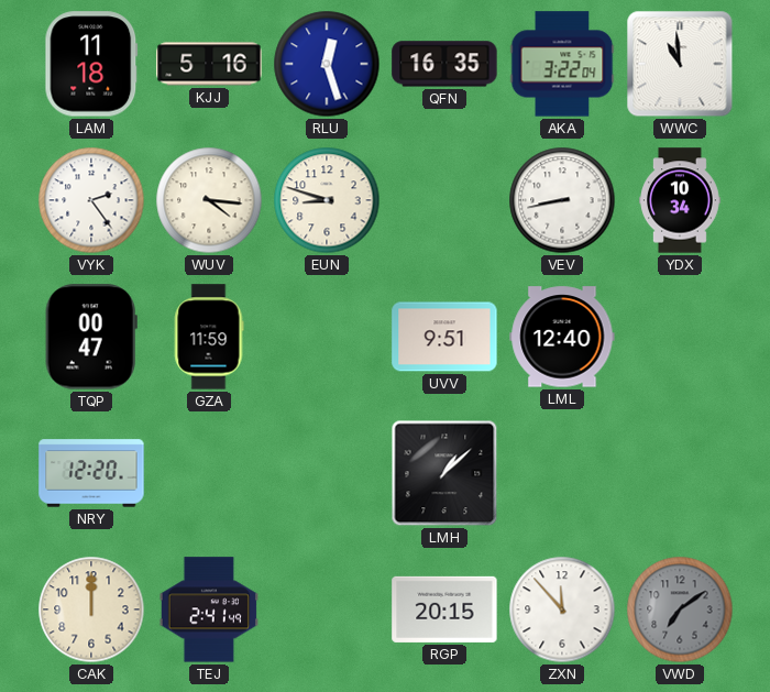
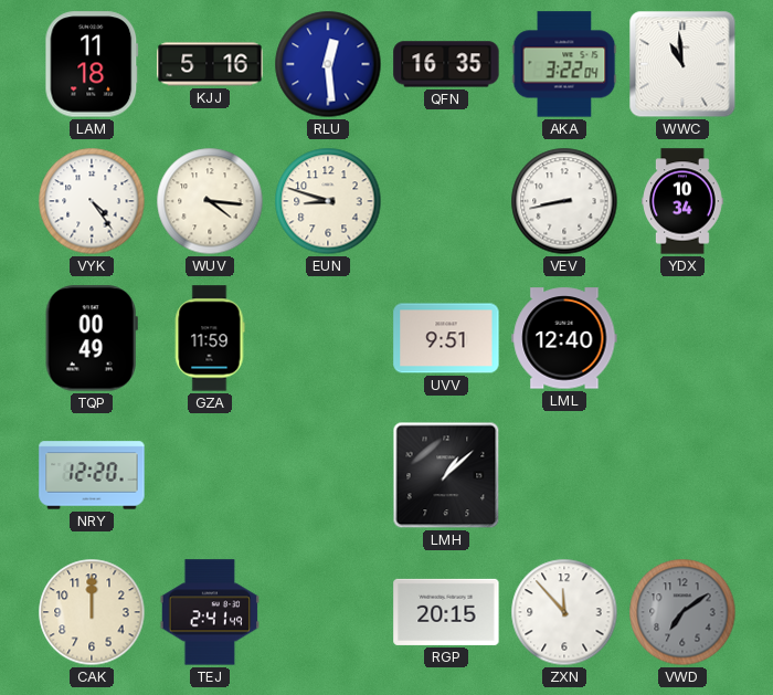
RLU: 12:27 -> 12:29 (328, 64)
VYK: 2:24 -> 4:24 (92, 201)
TQP: 00:47 -> 00:49 (92, 338)
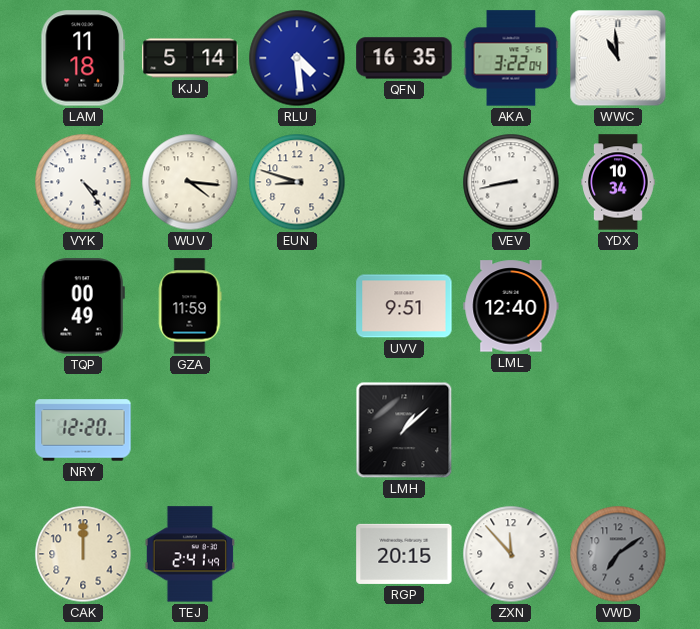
KJJ: 5:16 -> 5:14 (190, 58)
RLU: 12:29 -> 4:29 (297, 58)
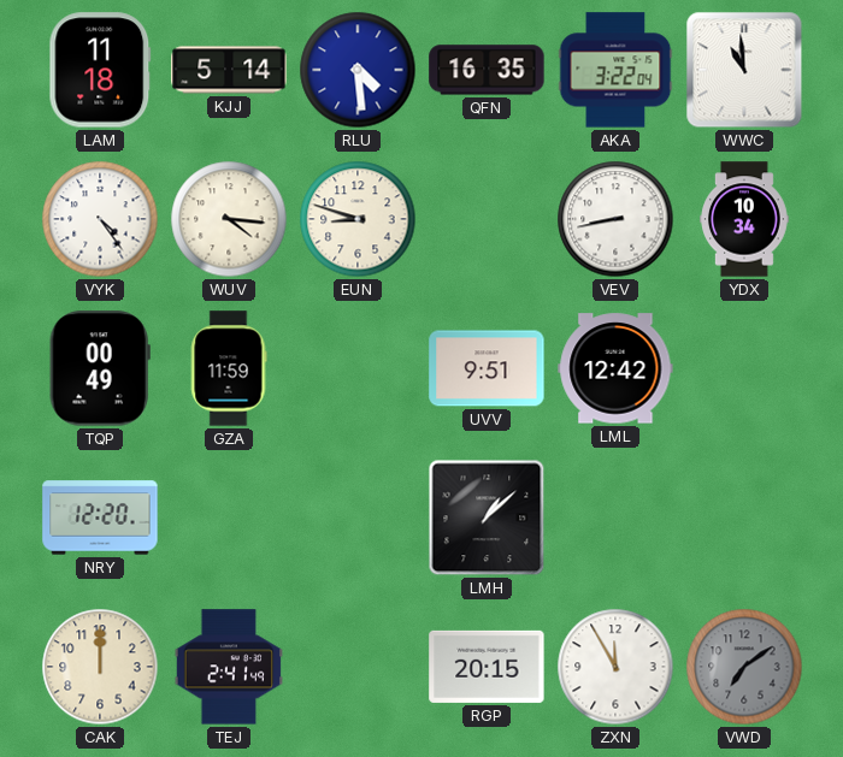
LML: 12:40 -> 12:42 (615, 368)
ZXN: 11:53 -> 11:55 (615, 667)
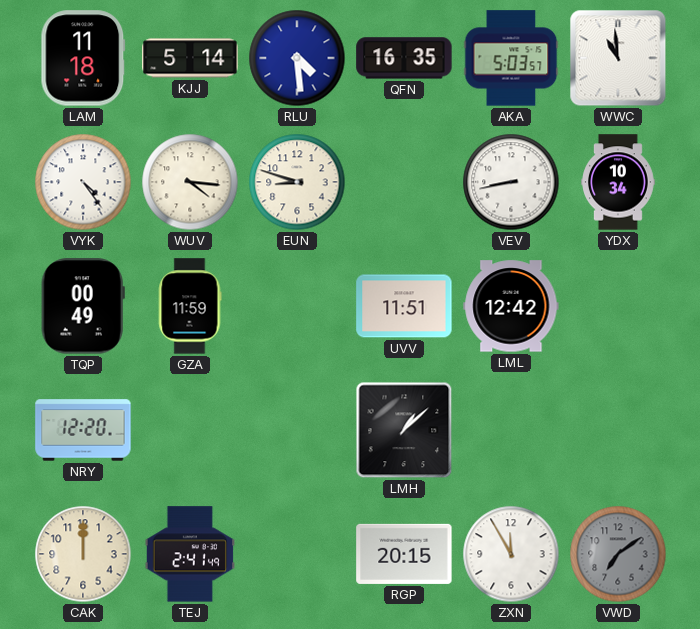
AKA: 3:22 -> 5:03 (511, 58)
UVV: 9:51 -> 11:51 (404, 306)
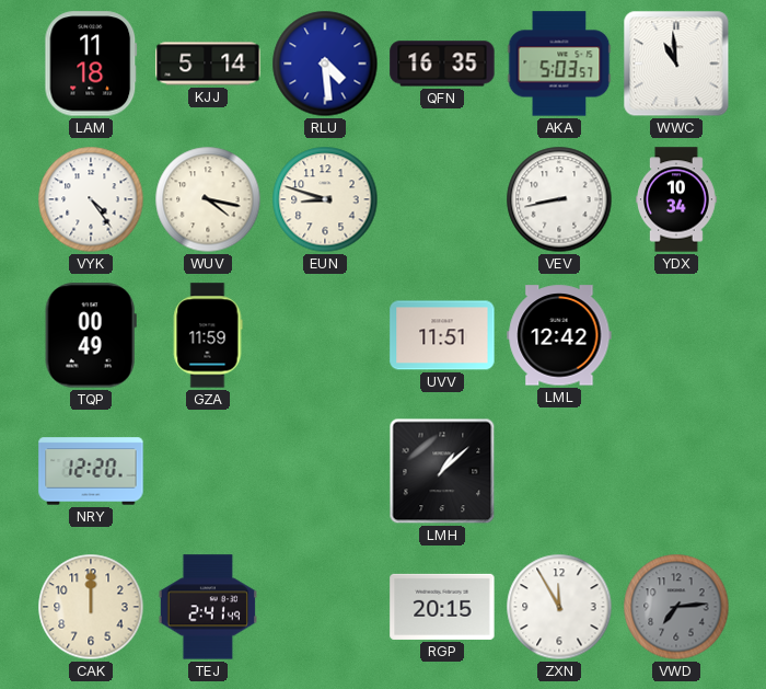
WUV: 4:16 -> 4:17 (208, 199)
VWD: 7:09 -> 7:14 (676, 607)
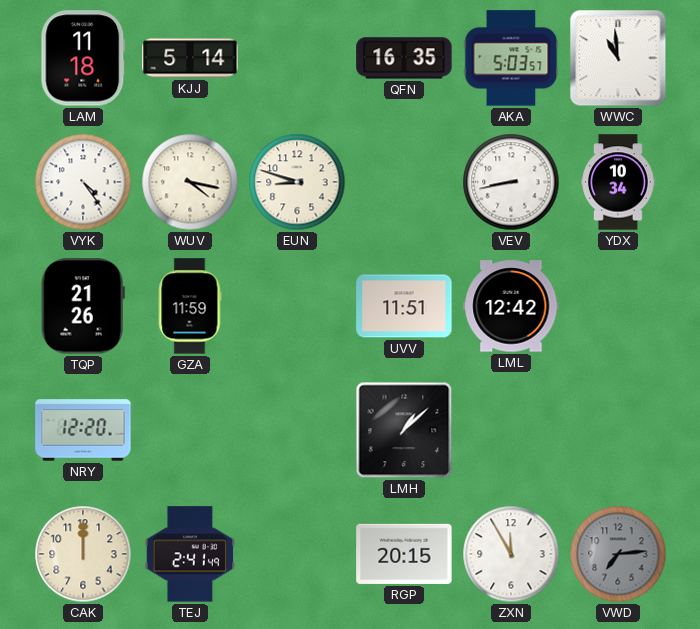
RLU: 4:29 -> none (325, 64)
TQP: 00:49 -> 21:26 (83, 306)
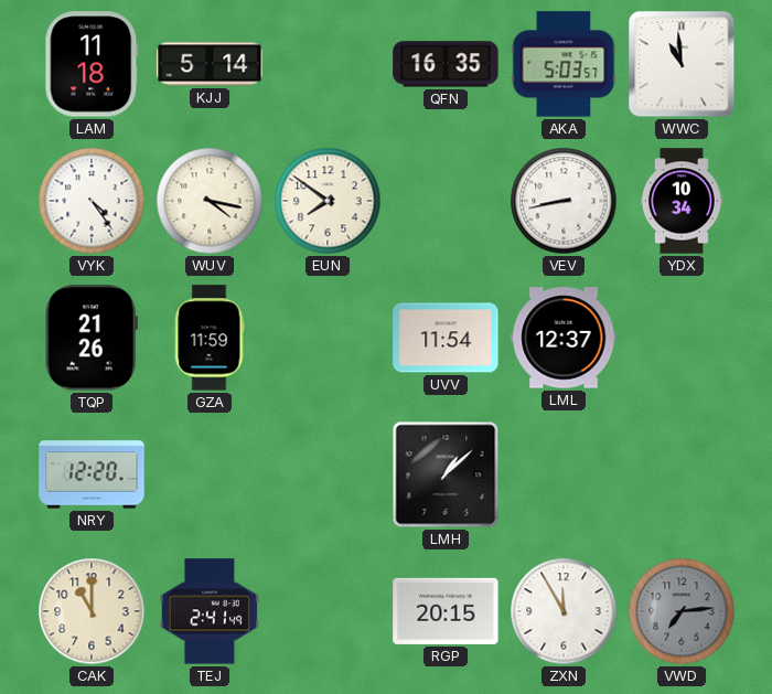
EUN: 8:48 -> 7:51 (328, 201)
UVV: 11:51 -> 11:54 (446, 338)
LML: 12:42 -> 12:37 (564, 338)
CAK: 12:00 -> 11:00 (92, 611)
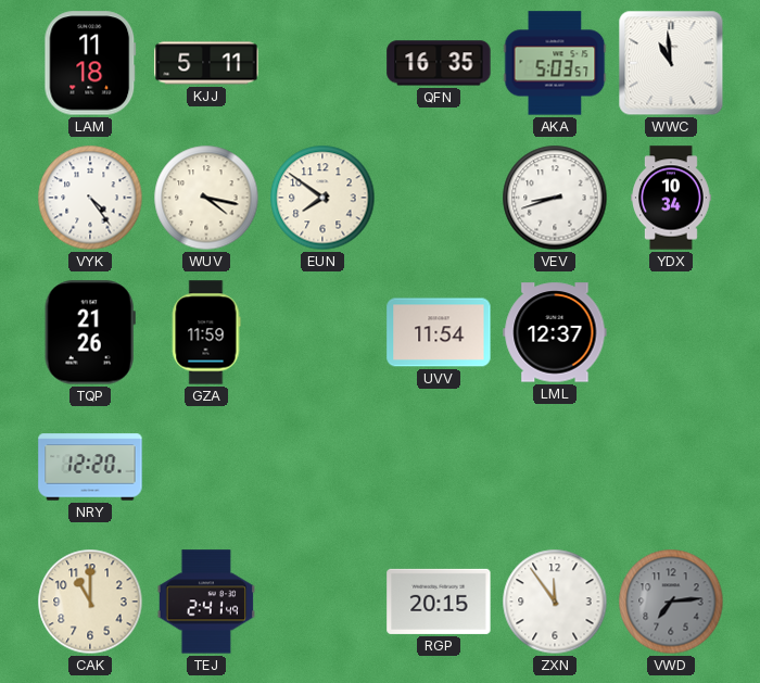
KJJ: 5:14 -> 5:11 (206, 63)
VEV: 8:43 -> 8:42 (555, 198)
LMH: 1:08 -> none (446, 474)
ZXN: 11:55 -> 11:54 (555, 602)
